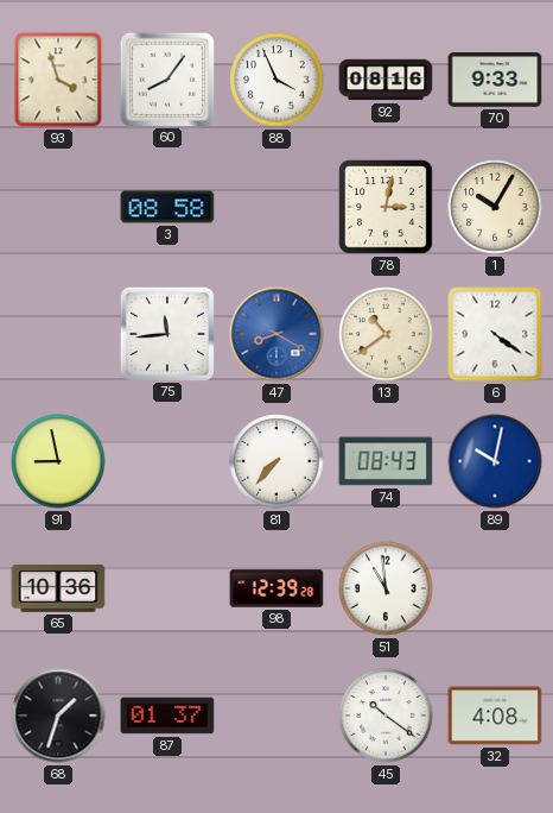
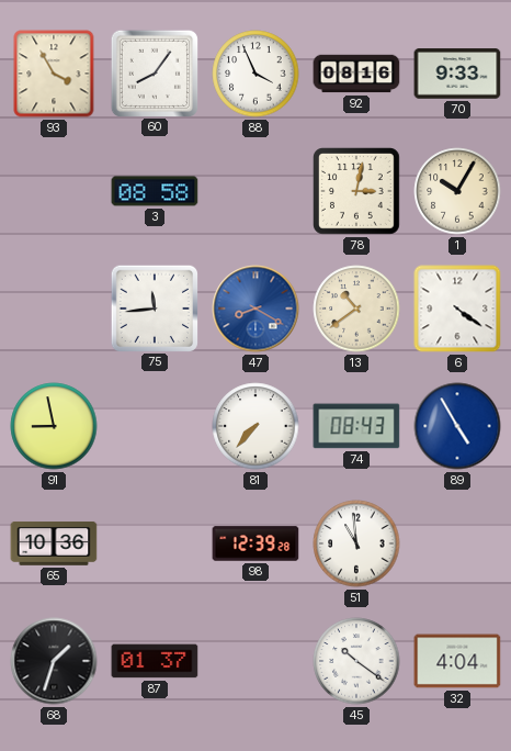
93: 3:57 -> 3:55 (54, 74)
89: 10:02 -> 4:55 (457, 426)
32: 4:08 -> 4:04 (457, 661)
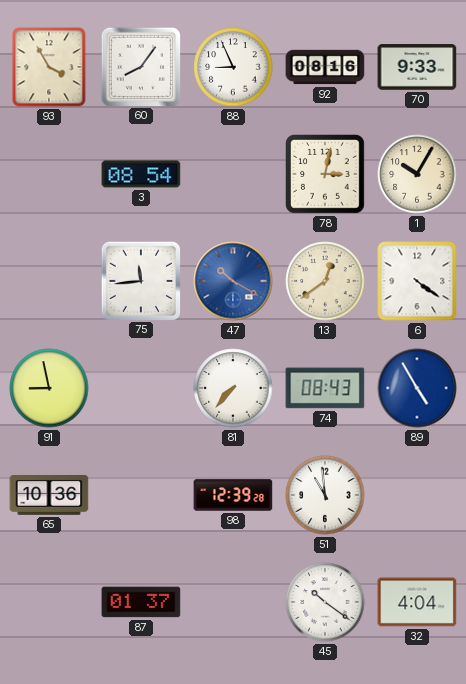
88: 3:56 -> 8:56 (233, 67)
3: 08:58 -> 08:54 (141, 174)
47: 8:20 -> 10:20 (233, 281)
13: 10:39 -> 12:39 (325, 281)
68: 1:33 -> none (54, 661)
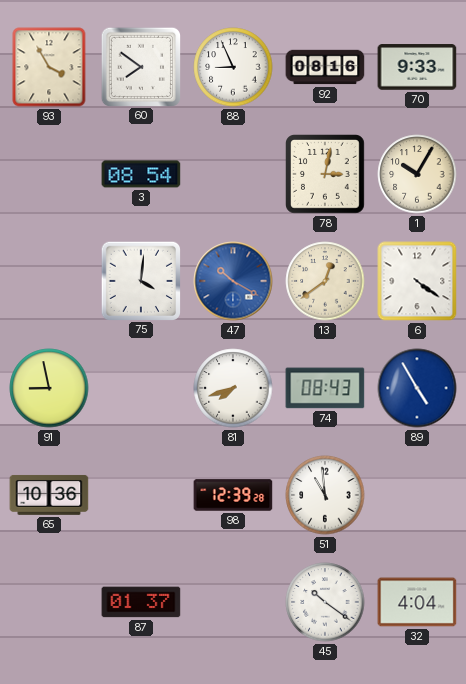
60: 8:06 -> 7:51 (140, 66)
75: 11:44 -> 4:01 (140, 280)
81: 7:37 -> 7:42 (233, 388)
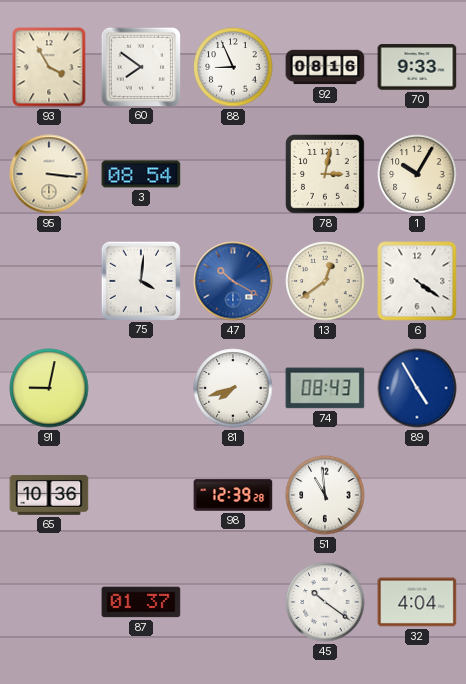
95: none -> 3:16 (49, 174)
91: 8:58 -> 9:02 (49, 388)
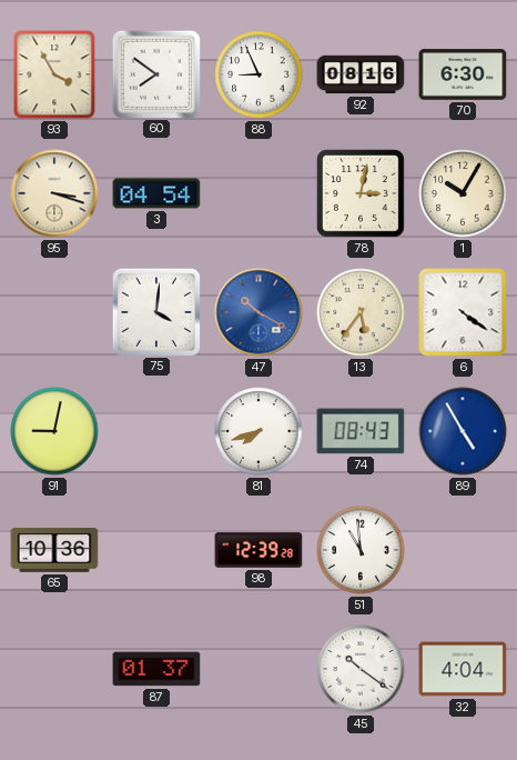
70: 9:33 -> 6:30 (463, 74)
95: 3:16 -> 3:18 (54, 193)
3: 08:54 -> 04:54 (156, 193)
13: 12:39 -> 5:36 (361, 312)
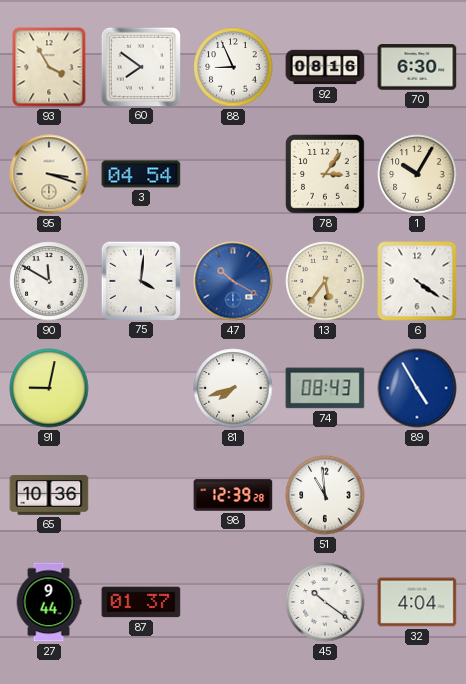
78: 3:02 -> 3:06 (326, 175)
90: none -> 11:50 (49, 281)
27: none -> 9:44 (49, 602)
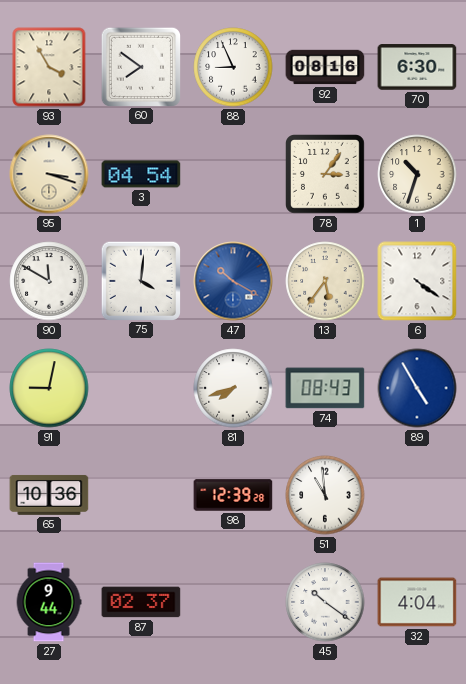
1: 10:05 -> 10:33 (417, 174)
87: 01:37 -> 02:37 (141, 602)
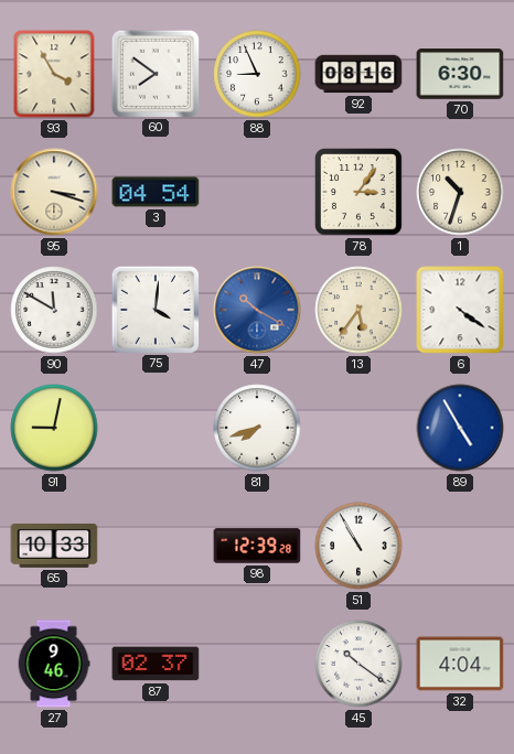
74: 08:43 -> none (325, 388)
65: 10:36 -> 10:33 (54, 546)
51: 10:59 -> 10:55 (358, 546)
27: 9:44 -> 9:46 (54, 664)
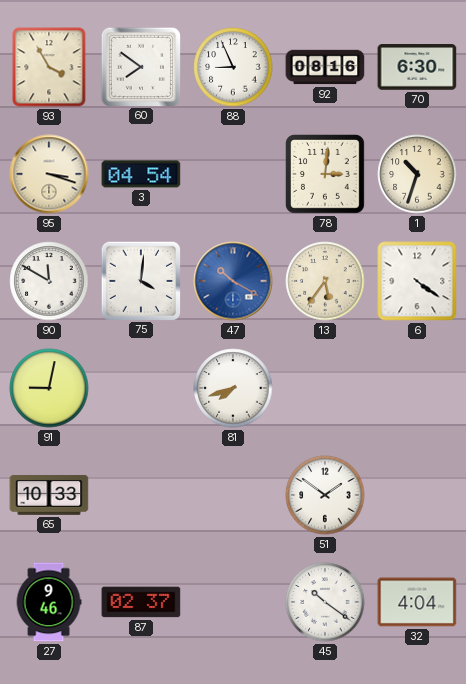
78: 3:06 -> 3:01 (326, 175)
89: 4:55 -> none (460, 428)
98: 12:39 -> none (257, 546)
51: 10:55 -> 1:51 (325, 495)
